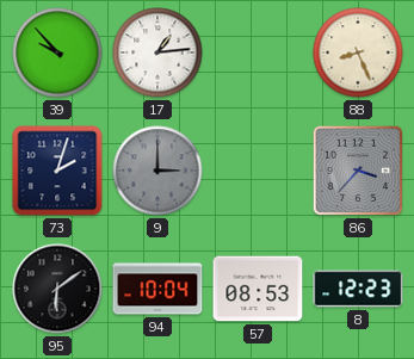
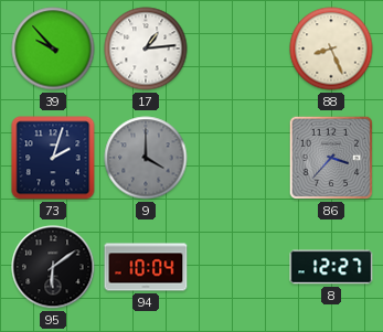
9: 3:00 -> 4:00 (146, 158)
57: 08:53 -> none (258, 289)
8: 12:23 -> 12:27 (331, 267)
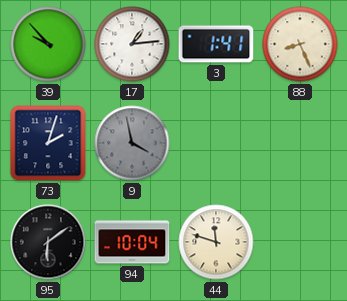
3: none -> 1:41 (216, 44)
9: 4:00 -> 3:58 (132, 143)
86: 3:37 -> none (331, 158)
44: none -> 11:48 (216, 242)
8: 12:27 -> none (331, 267)
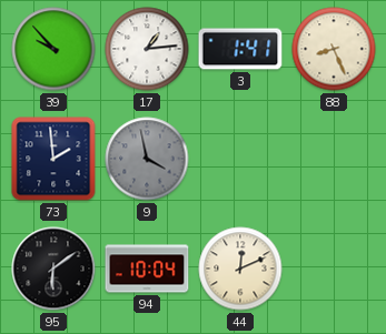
73: 2:03 -> 1:59 (53, 159)
44: 11:48 -> 12:11 (240, 269)
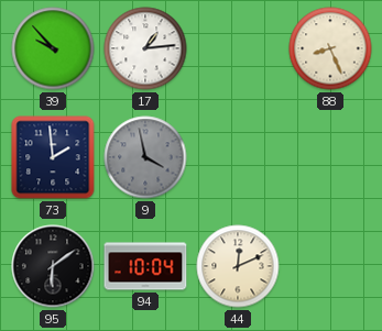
3: 1:41 -> none (240, 49)
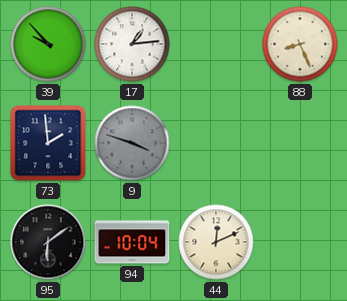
9: 3:58 -> 3:48 (132, 143)
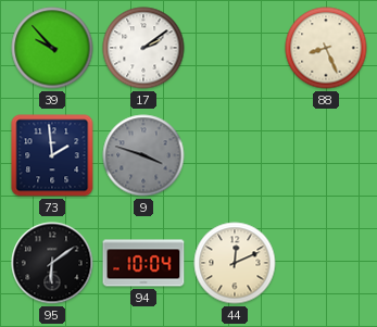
17: 1:14 -> 2:09 (143, 48)
